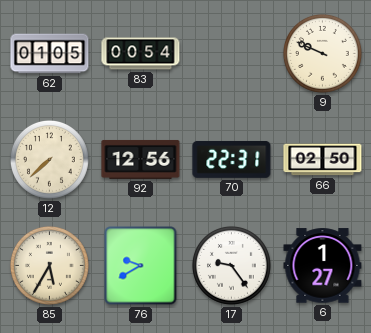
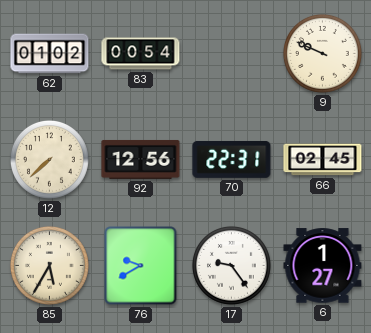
62: 01:05 -> 01:02 (50, 54)
66: 02:50 -> 02:45 (323, 160)
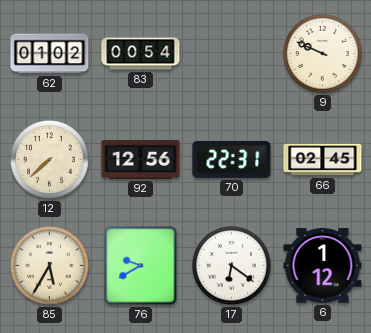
17: 9:24 -> 6:21 (231, 265)
6: 1:27 -> 1:12 (323, 266)
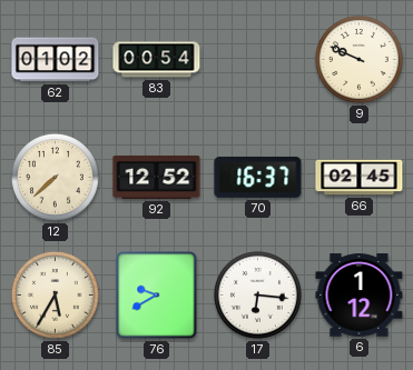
92: 12:56 -> 12:52 (157, 177)
70: 22:31 -> 16:37 (258, 177)
17: 6:21 -> 6:16 (257, 294)
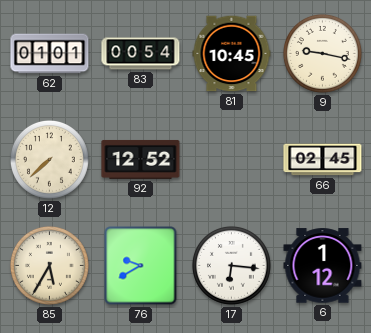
62: 01:02 -> 01:01 (50, 54)
81: none -> 10:45 (232, 54)
9: 9:49 -> 9:17 (322, 53)
70: 16:37 -> none (258, 177)
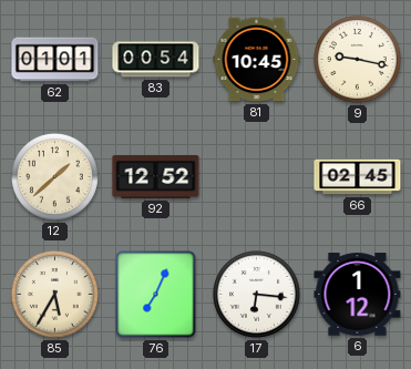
12: 7:38 -> 1:38 (54, 176)
76: 9:40 -> 7:04 (156, 295)
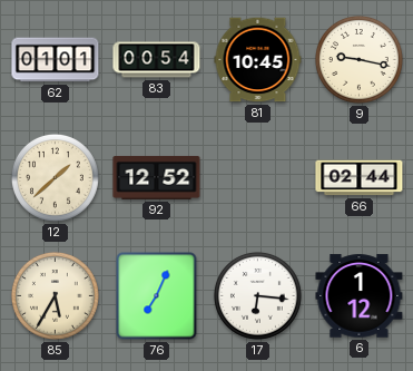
66: 02:45 -> 02:44 (360, 178)
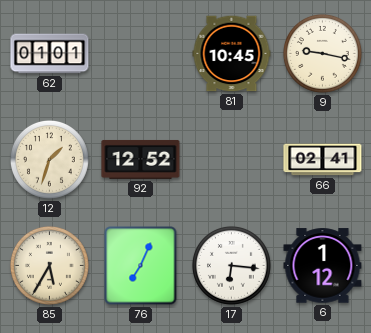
83: 00:54 -> none (157, 60)
12: 1:38 -> 1:33 (49, 159)
66: 02:44 -> 02:41 (323, 160)
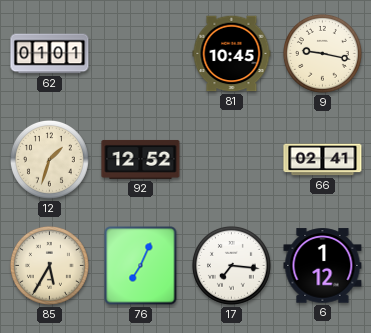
17: 6:16 -> 7:16 (231, 265)
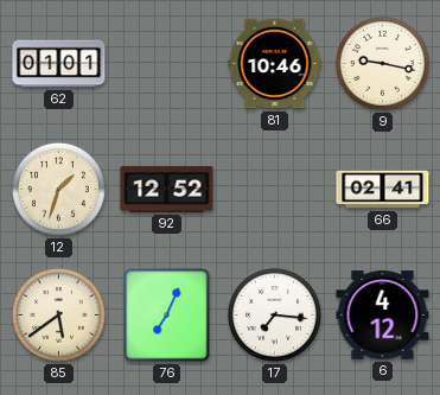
81: 10:45 -> 10:46 (275, 64)
85: 5:35 -> 5:39 (58, 314)
6: 1:12 -> 4:12 (383, 316)
